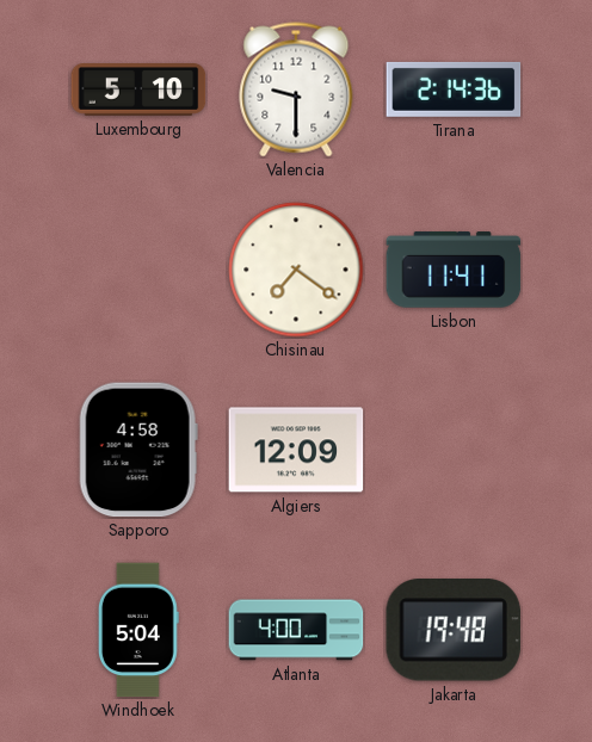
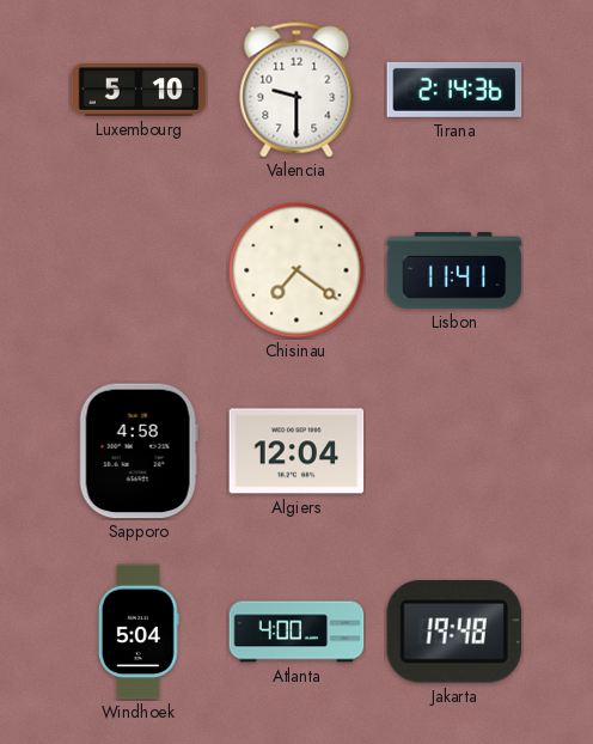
Algiers: 12:09 -> 12:04 (296, 451)
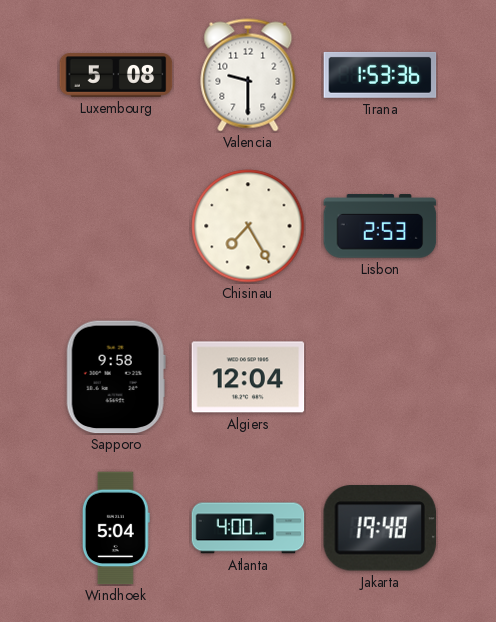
Luxembourg: 5:10 -> 5:08 (116, 75)
Tirana: 2:14 -> 1:53 (380, 75)
Chisinau: 7:21 -> 7:25 (248, 226)
Lisbon: 11:41 -> 2:53 (380, 226)
Sapporo: 4:58 -> 9:58 (116, 377)
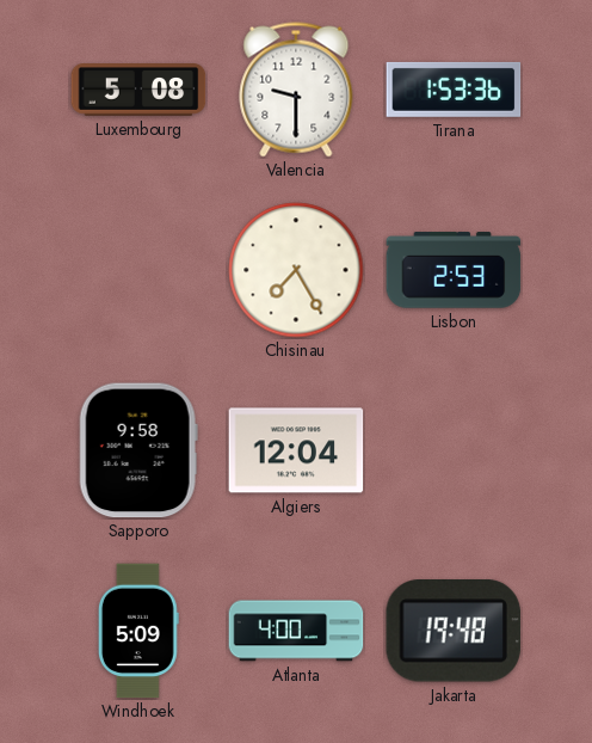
Windhoek: 5:04 -> 5:09 (138, 631)
